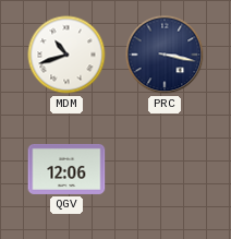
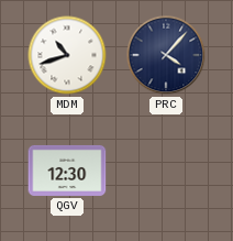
PRC: 3:17 -> 4:07 (166, 55)
QGV: 12:06 -> 12:30 (67, 171)
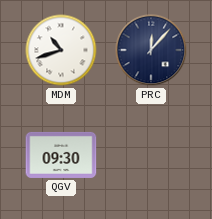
PRC: 4:07 -> 12:07 (151, 50)
QGV: 12:30 -> 09:30 (61, 155)
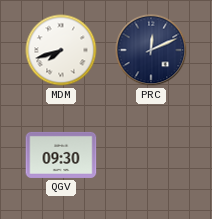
MDM: 10:42 -> 7:42 (61, 50)
PRC: 12:07 -> 12:11 (151, 50)
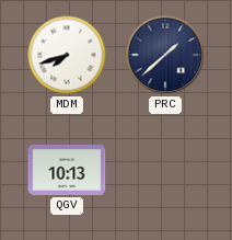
PRC: 12:11 -> 1:38 (165, 55)
QGV: 09:30 -> 10:13 (67, 170)
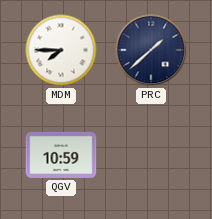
MDM: 7:42 -> 7:45 (61, 50)
QGV: 10:13 -> 10:59 (61, 155)
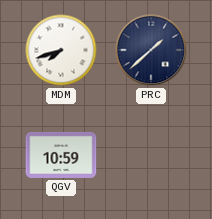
MDM: 7:45 -> 7:42 (61, 50)
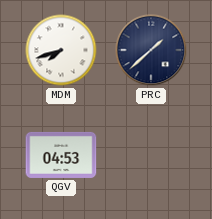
QGV: 10:59 -> 04:53 (61, 155)
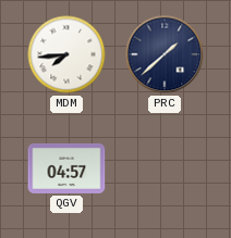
MDM: 7:42 -> 7:44 (66, 54)
QGV: 04:53 -> 04:57 (66, 168)
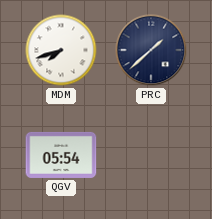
MDM: 7:44 -> 7:42 (61, 50)
QGV: 04:57 -> 05:54 (61, 155)
